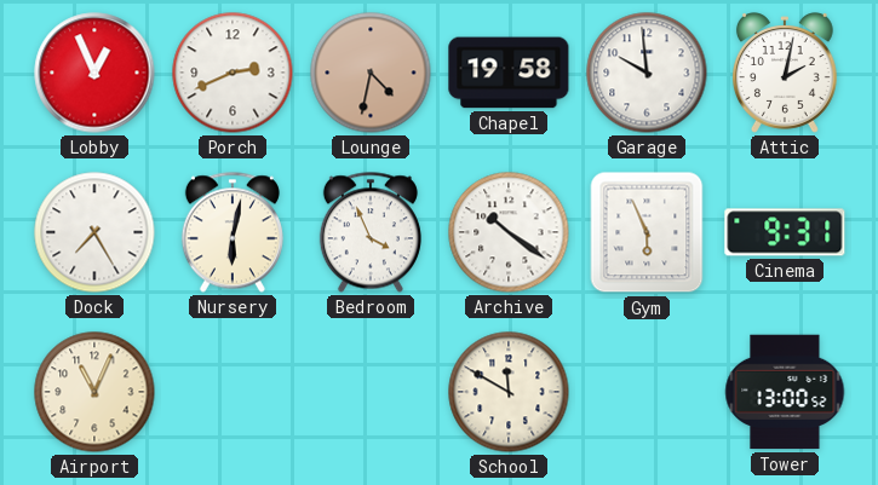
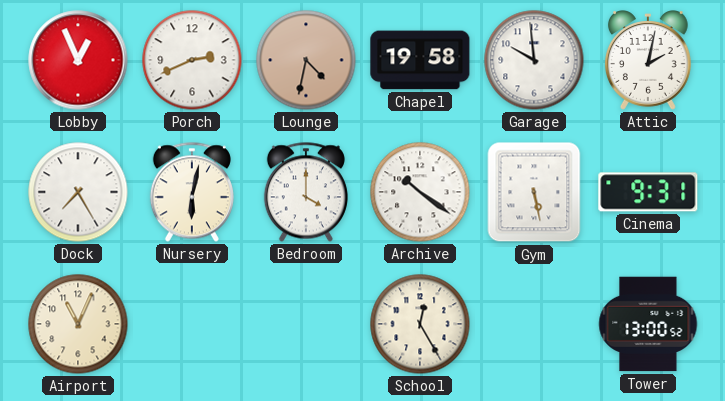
Bedroom: 3:56 -> 4:00 (306, 192)
Gym: 5:56 -> 5:28 (534, 192)
School: 11:50 -> 12:25 (420, 324)
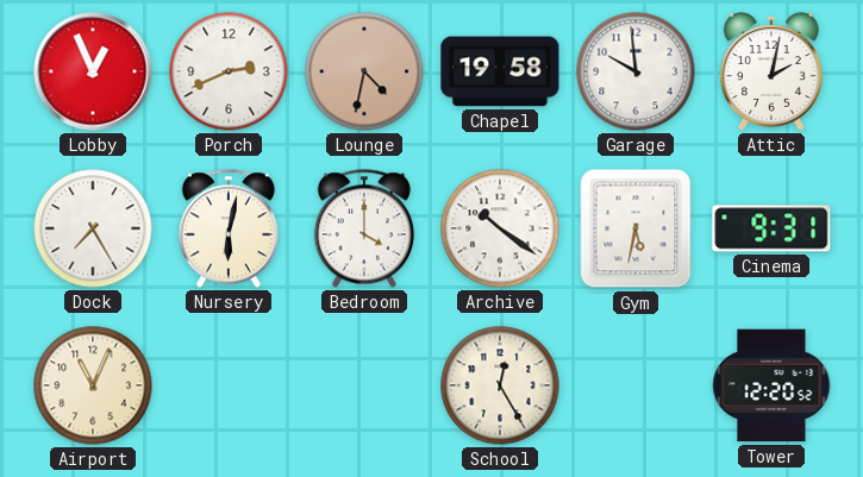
Gym: 5:28 -> 5:32 (636, 228)
Tower: 13:00 -> 12:20 (771, 385)
